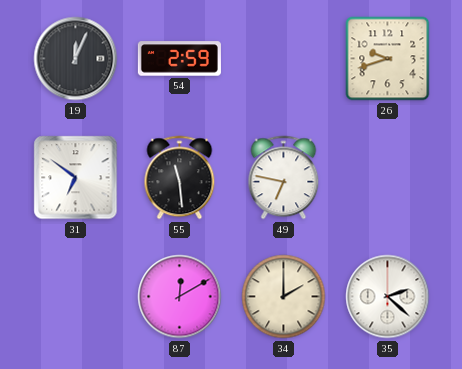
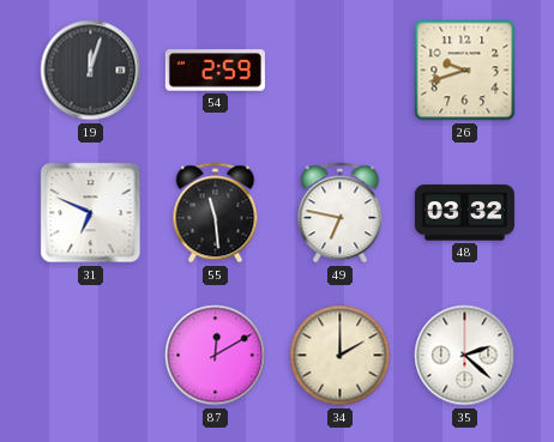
19: 12:04 -> 12:03 (91, 71)
31: 6:51 -> 6:49 (91, 213)
48: none -> 03:32 (464, 213)
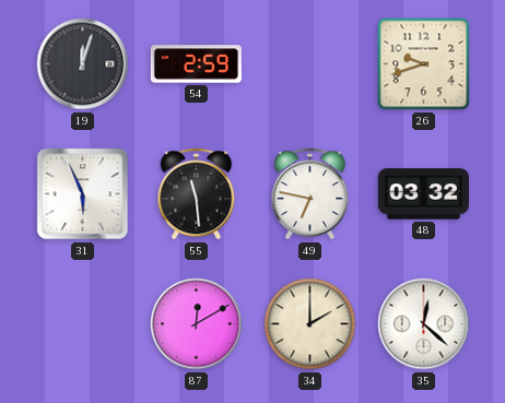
31: 6:49 -> 5:56 (83, 194)
35: 2:22 -> 12:22 (424, 324)
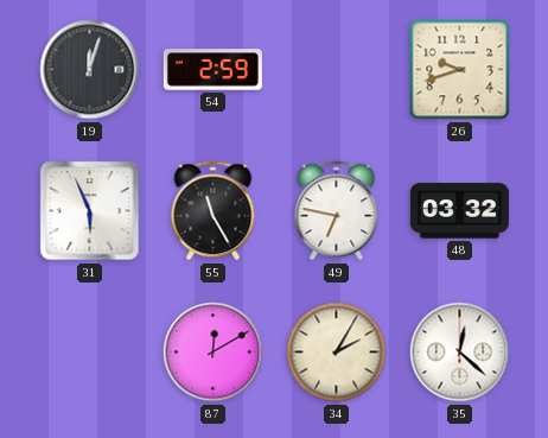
55: 11:29 -> 11:25 (214, 211)
34: 2:00 -> 2:05 (337, 353)
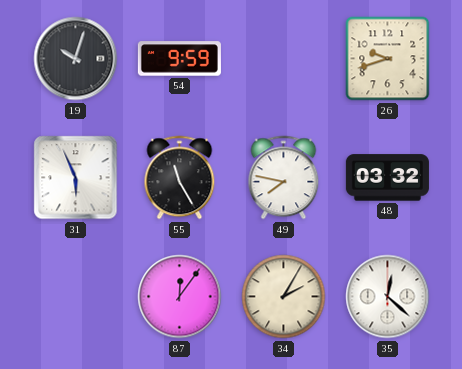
19: 12:03 -> 10:03 (76, 59)
54: 2:59 -> 9:59 (179, 59)
49: 6:47 -> 7:47 (284, 178)
87: 12:10 -> 12:06 (180, 297)
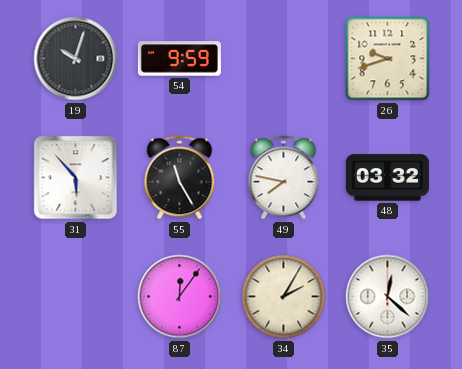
31: 5:56 -> 5:53 (76, 178)
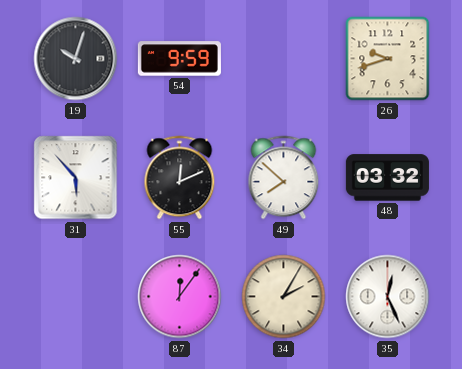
55: 11:25 -> 12:11 (180, 178)
49: 7:47 -> 7:52 (284, 178)
35: 12:22 -> 12:26 (388, 297)
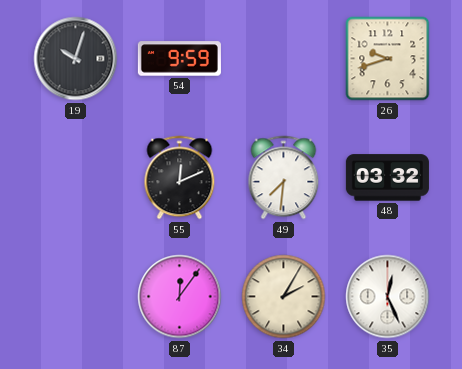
31: 5:53 -> none (76, 178)
49: 7:52 -> 7:31 (284, 178)
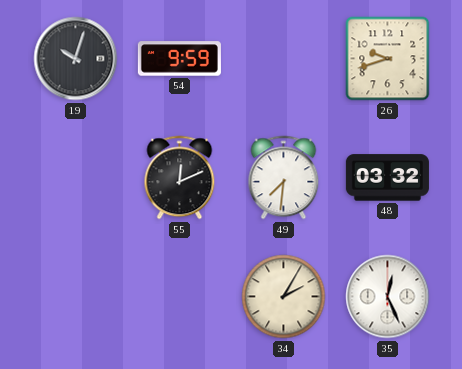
87: 12:06 -> none (180, 297)
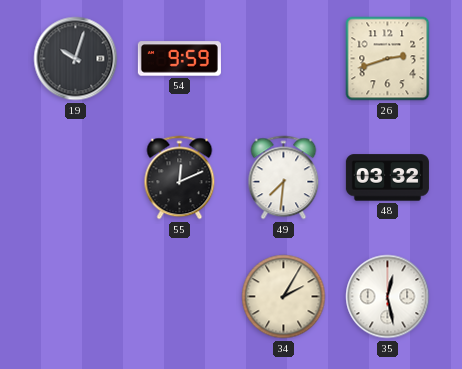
26: 9:42 -> 2:42 (388, 59)
35: 12:26 -> 12:28 (388, 297)
